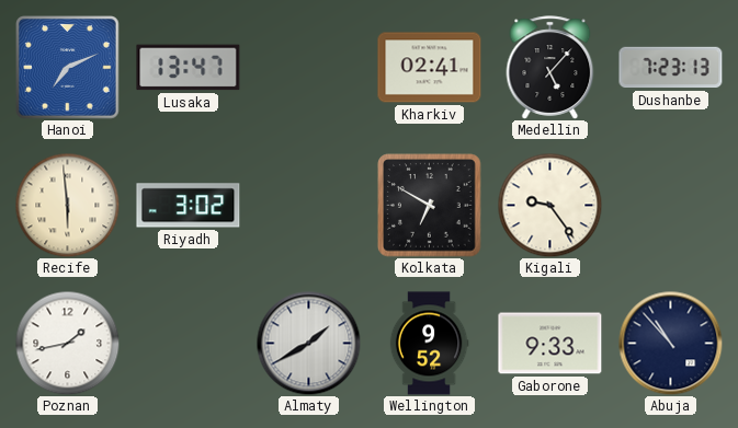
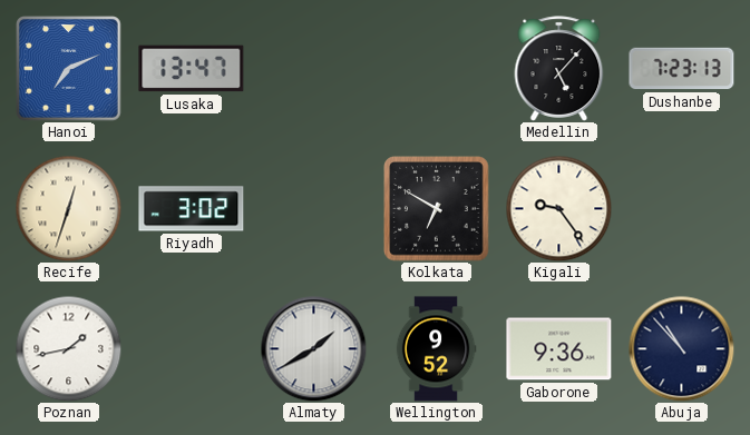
Kharkiv: 02:41 -> none (430, 68)
Recife: 5:59 -> 12:33 (68, 208)
Gaborone: 9:33 -> 9:36 (559, 349)
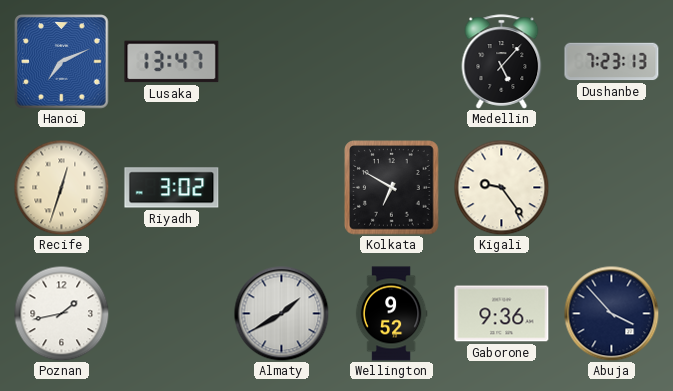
Abuja: 10:53 -> 3:53 (611, 313)
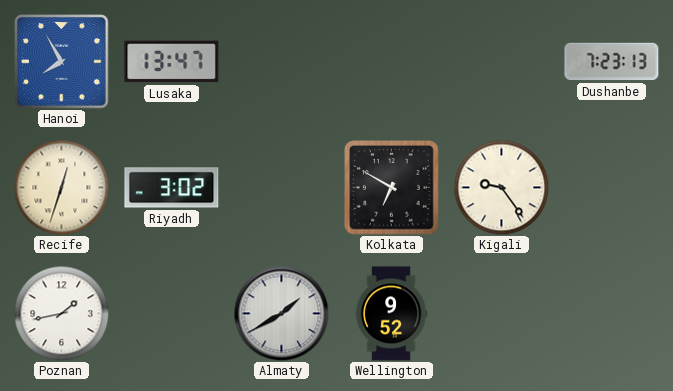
Hanoi: 7:11 -> 7:55 (62, 62)
Medellin: 5:07 -> none (502, 62)
Gaborone: 9:36 -> none (502, 314)
Abuja: 3:53 -> none (611, 313)
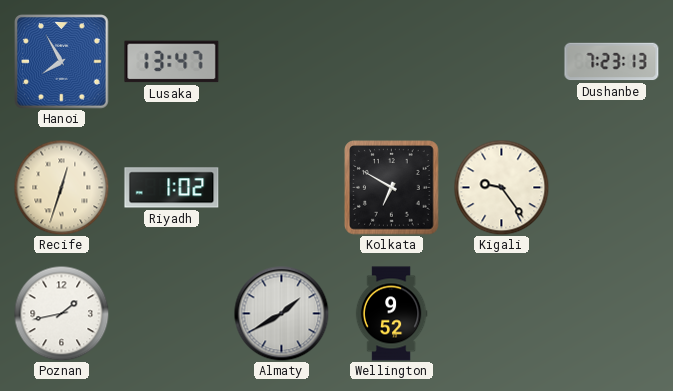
Riyadh: 3:02 -> 1:02 (172, 188)
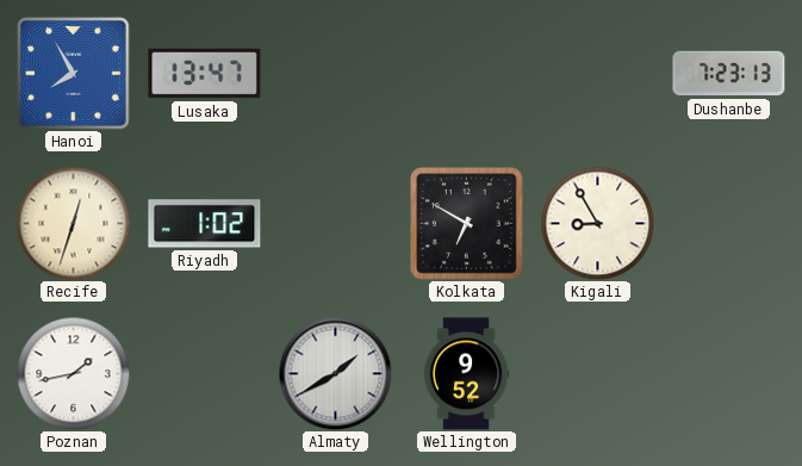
Kigali: 9:24 -> 8:55 (597, 223)
